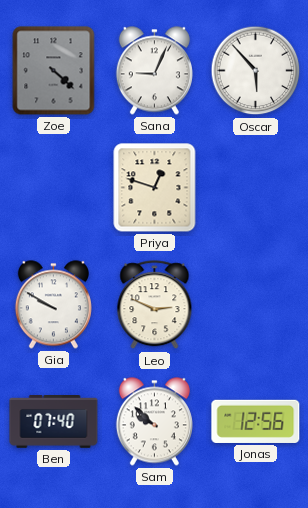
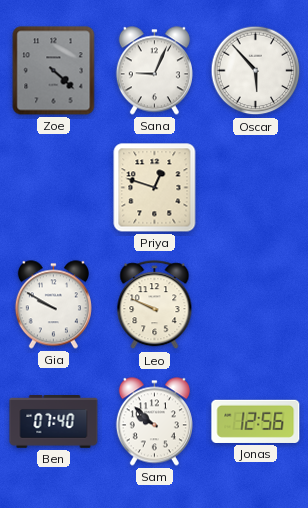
Leo: 2:49 -> 9:49 (155, 305)
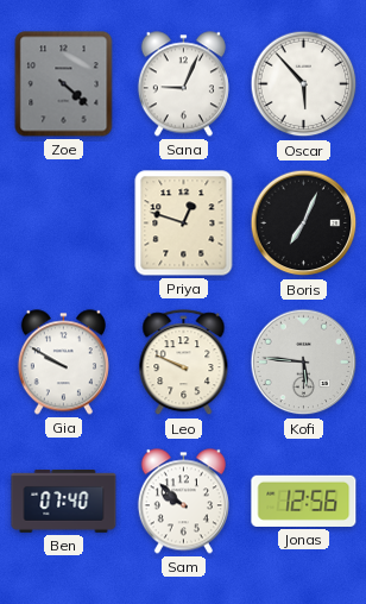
Boris: none -> 7:04 (304, 224)
Kofi: none -> 5:46 (304, 363)
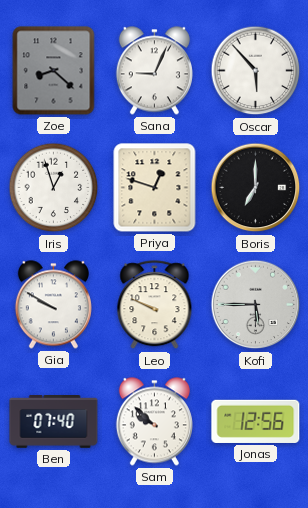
Zoe: 4:22 -> 8:22 (54, 71)
Iris: none -> 12:57 (54, 188)
Boris: 7:04 -> 7:00 (256, 188)
Kofi: 5:46 -> 5:45 (256, 305)
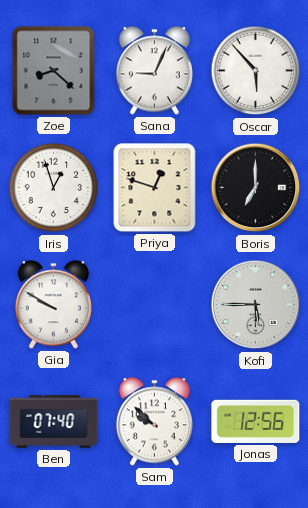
Leo: 9:49 -> none (155, 305)
